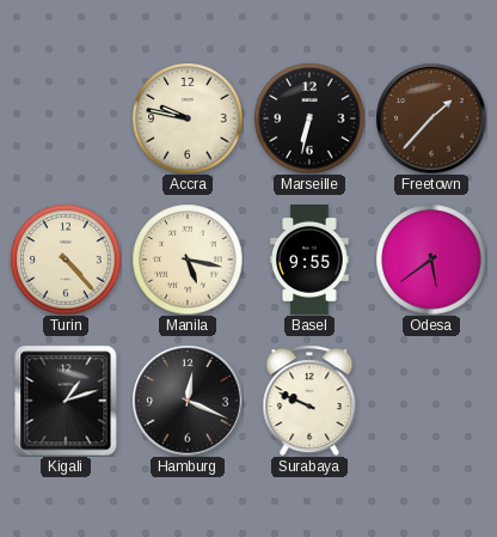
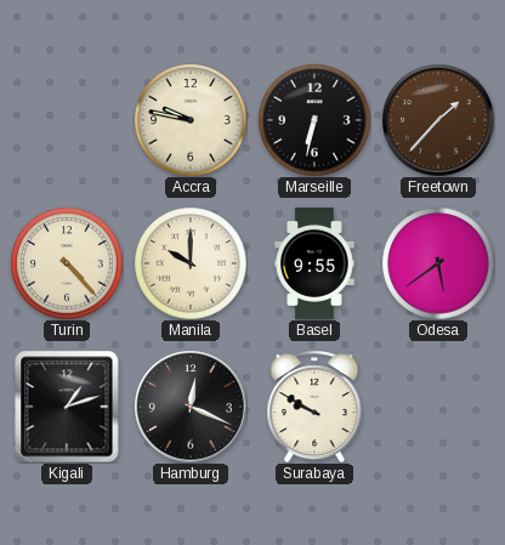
Manila: 5:17 -> 10:00 (191, 263)
Surabaya: 9:49 -> 9:50 (314, 407)
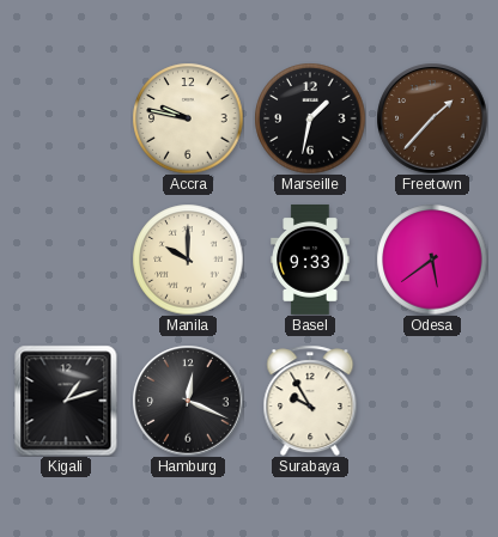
Marseille: 6:32 -> 1:32 (310, 118)
Turin: 4:23 -> none (67, 263)
Basel: 9:55 -> 9:33 (310, 260)
Surabaya: 9:50 -> 9:55 (310, 401)
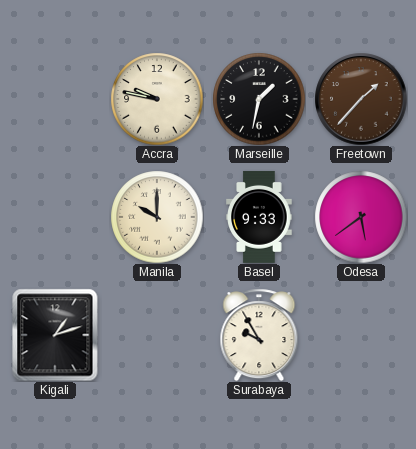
Hamburg: 12:19 -> none (188, 401)
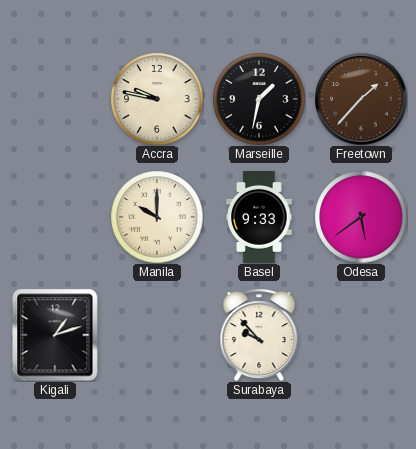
Surabaya: 9:55 -> 9:53 (259, 335)
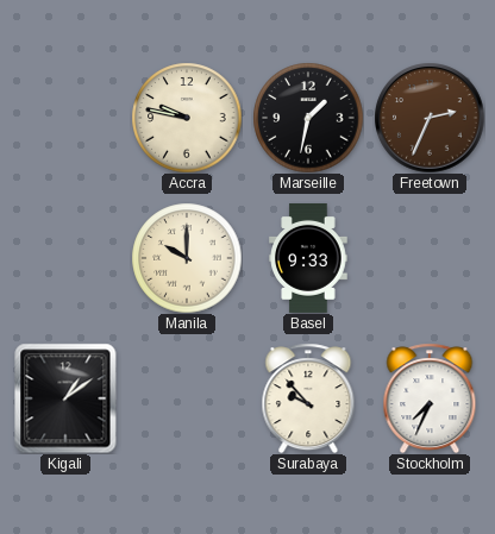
Freetown: 1:37 -> 2:34 (430, 118)
Odesa: 5:39 -> none (361, 217)
Kigali: 1:12 -> 1:09 (65, 398)
Stockholm: none -> 7:34 (430, 398)
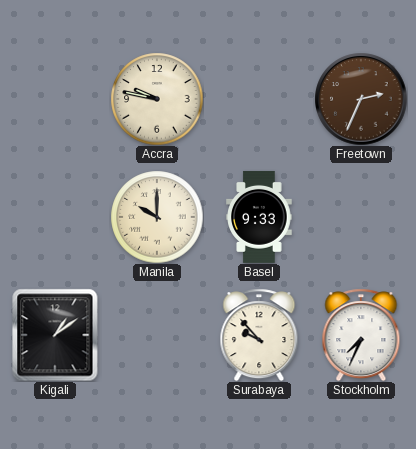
Marseille: 1:32 -> none (308, 118)
